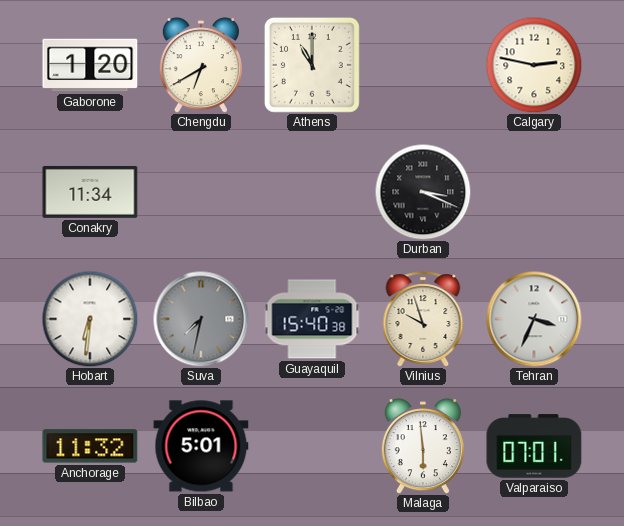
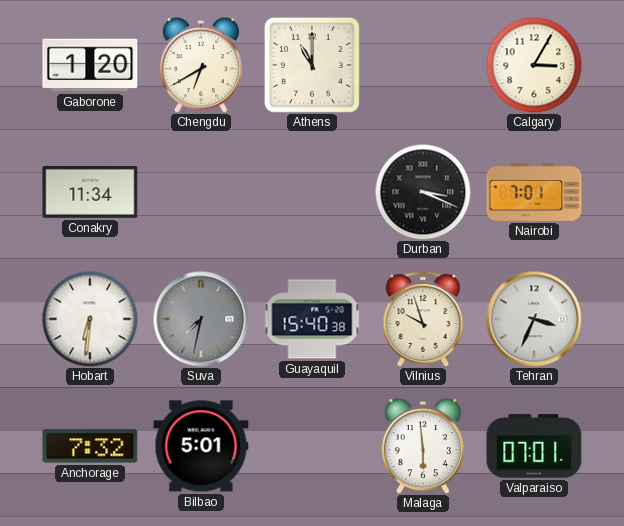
Calgary: 2:47 -> 3:05 (534, 65)
Nairobi: none -> 7:01 (534, 192)
Anchorage: 11:32 -> 7:32 (90, 446)
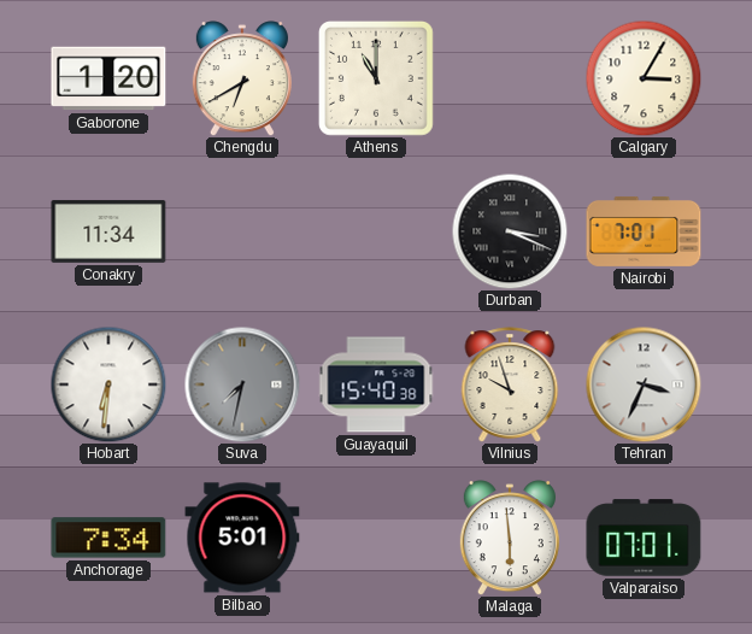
Anchorage: 7:32 -> 7:34 (108, 538)
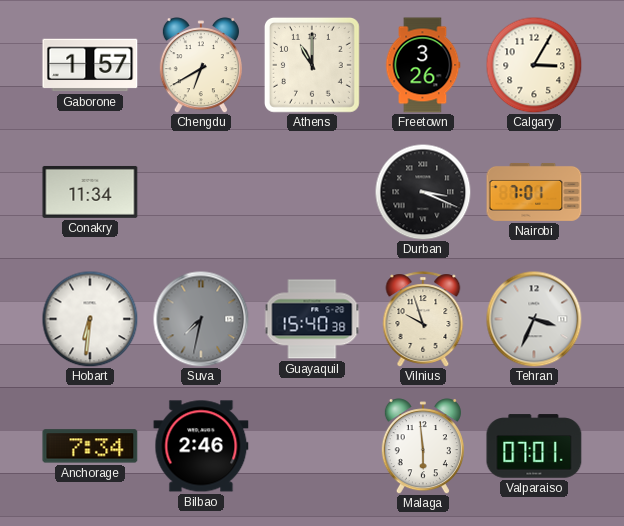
Gaborone: 1:20 -> 1:57 (90, 65)
Freetown: none -> 3:26 (423, 65)
Bilbao: 5:01 -> 2:46 (201, 446)
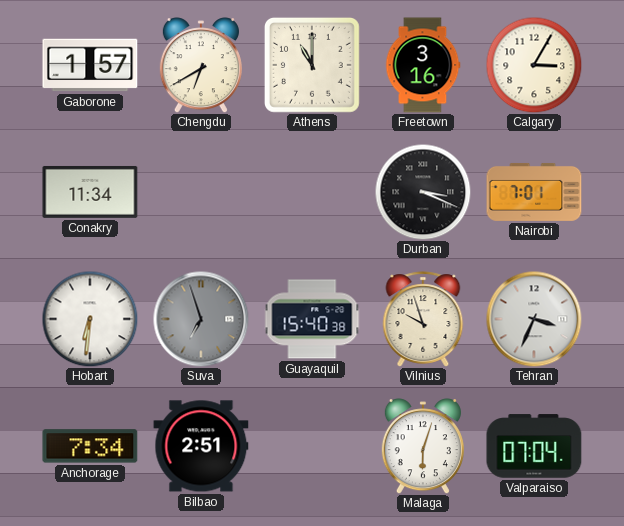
Freetown: 3:26 -> 3:16 (423, 65)
Suva: 7:32 -> 6:57 (201, 319)
Bilbao: 2:46 -> 2:51 (201, 446)
Malaga: 5:59 -> 6:03 (423, 446)
Valparaiso: 07:01 -> 07:04 (534, 446)
